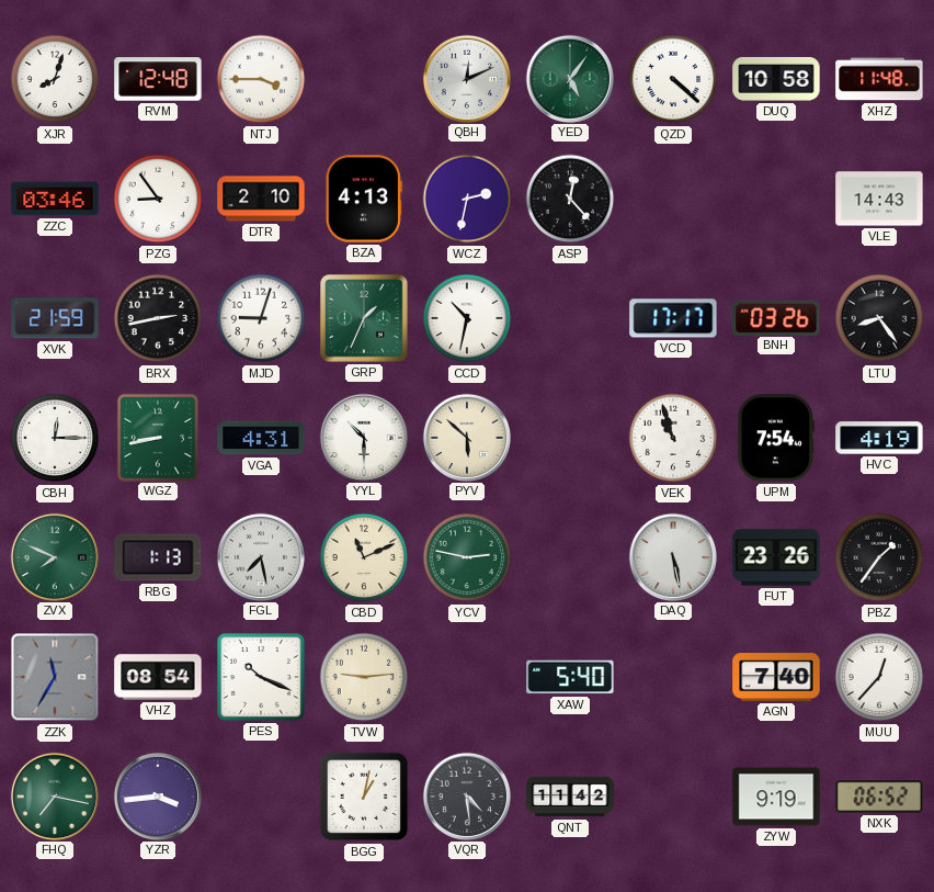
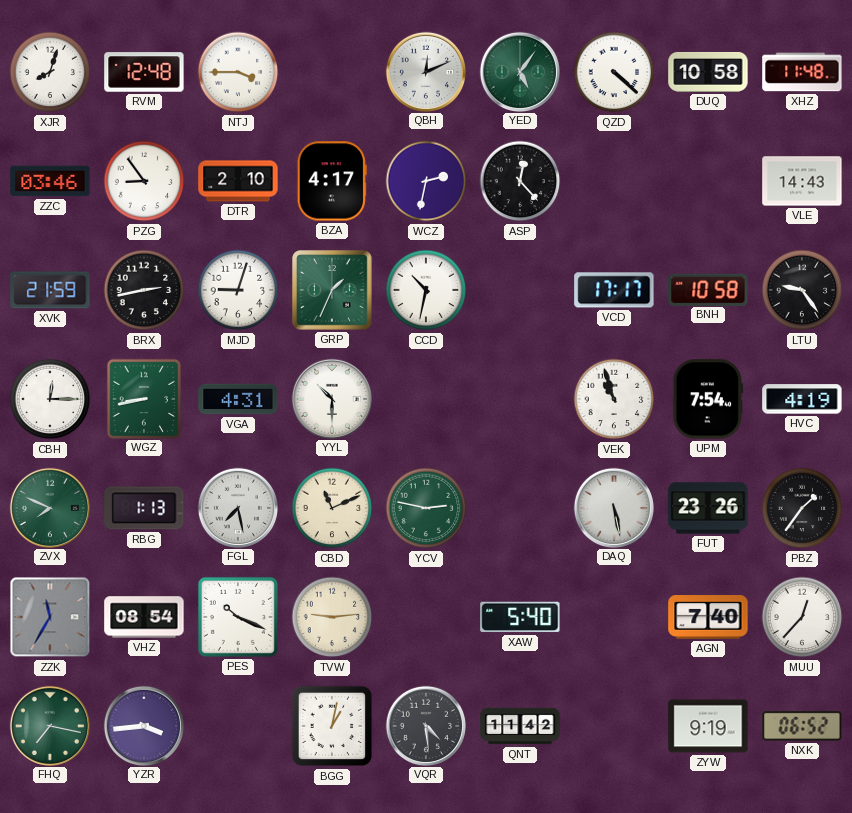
BZA: 4:13 -> 4:17 (332, 181)
BNH: 03:26 -> 10:58 (708, 289)
LTU: 8:24 -> 9:24 (802, 290)
PYV: 5:52 -> none (466, 437)
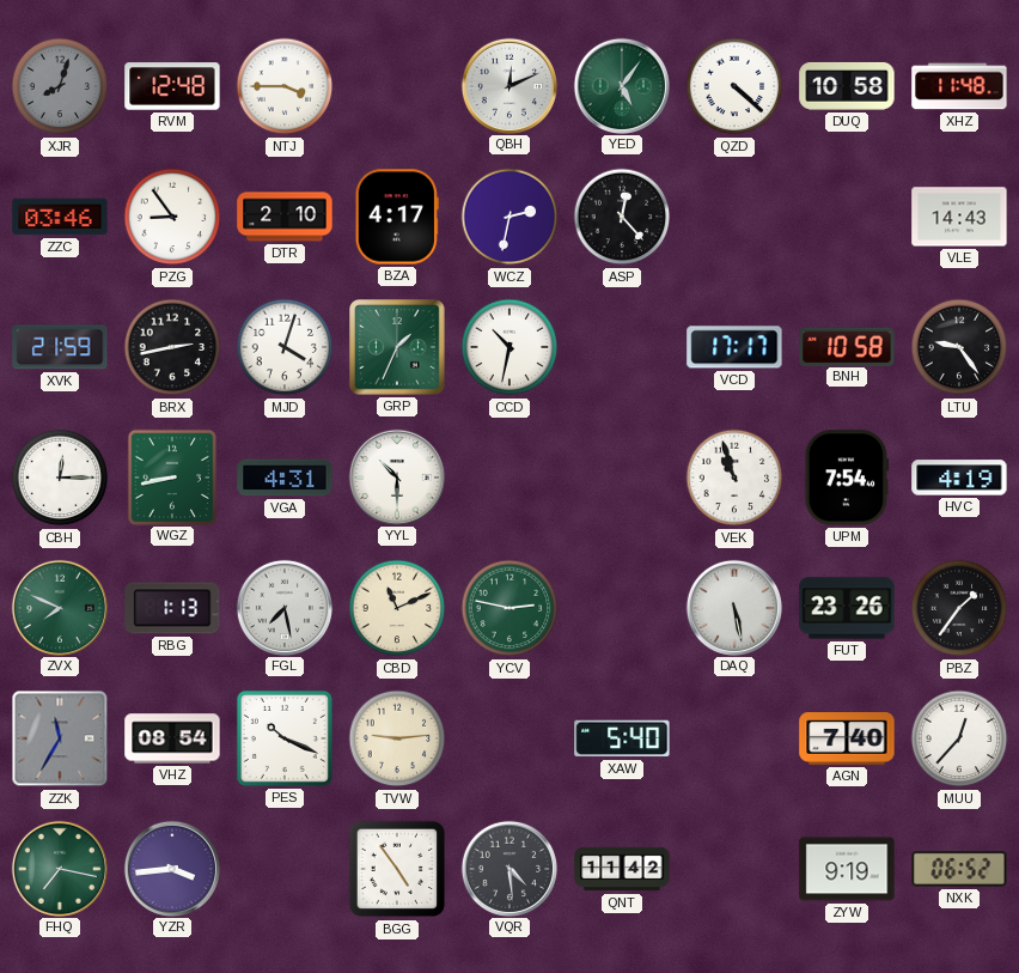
XJR dial: white -> grey (60, 86)
MJD: 9:03 -> 4:03 (285, 347)
BGG: 1:02 -> 4:54 (397, 869)
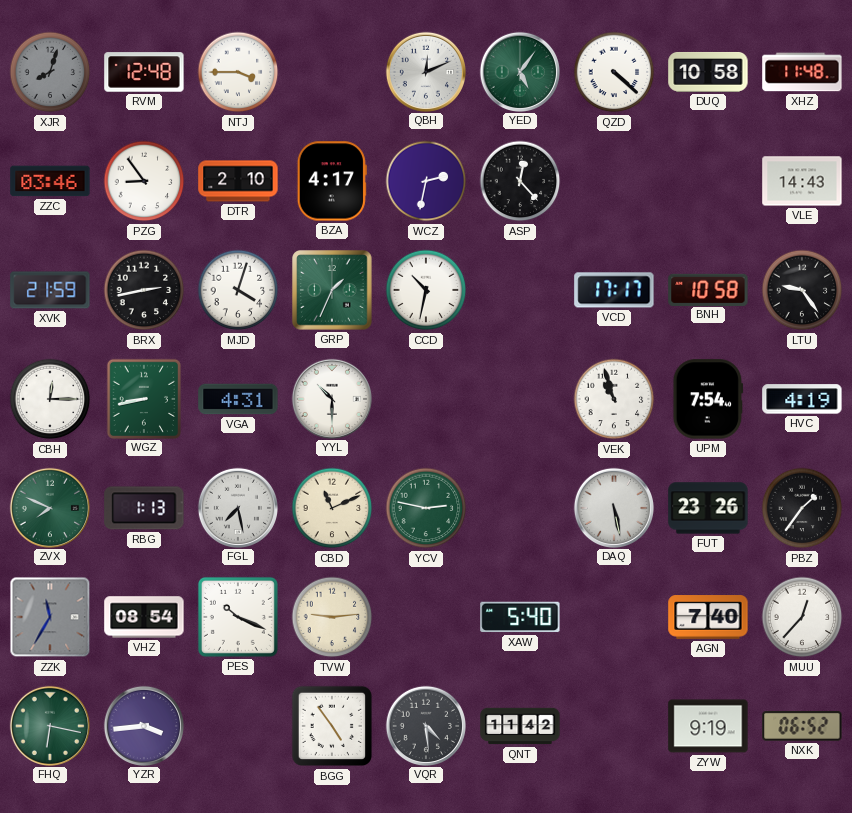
FHQ: 7:17 -> 6:17 (49, 725)
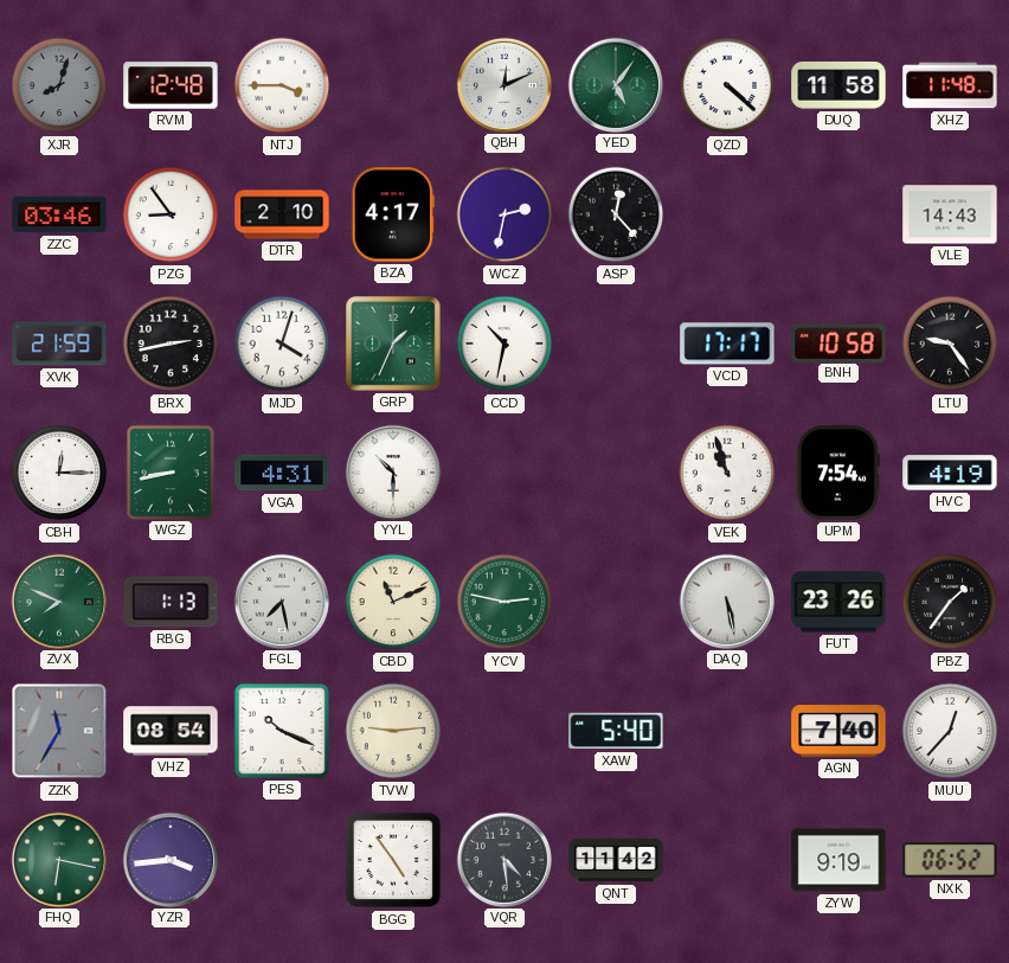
DUQ: 10:58 -> 11:58 (838, 85)
